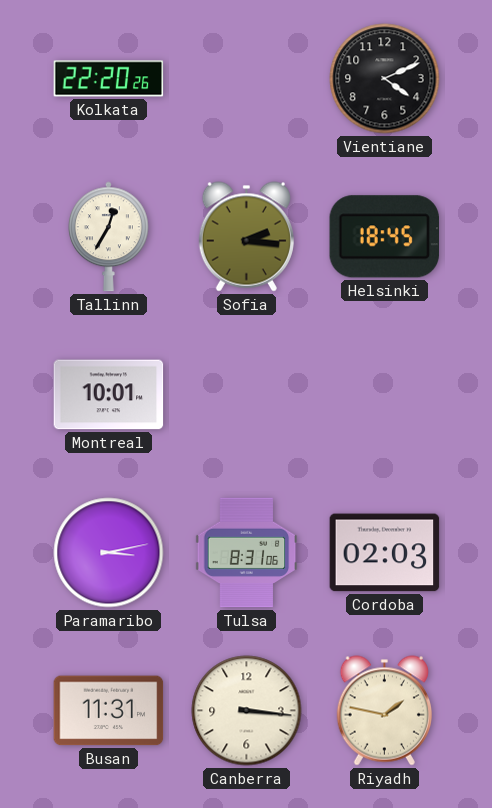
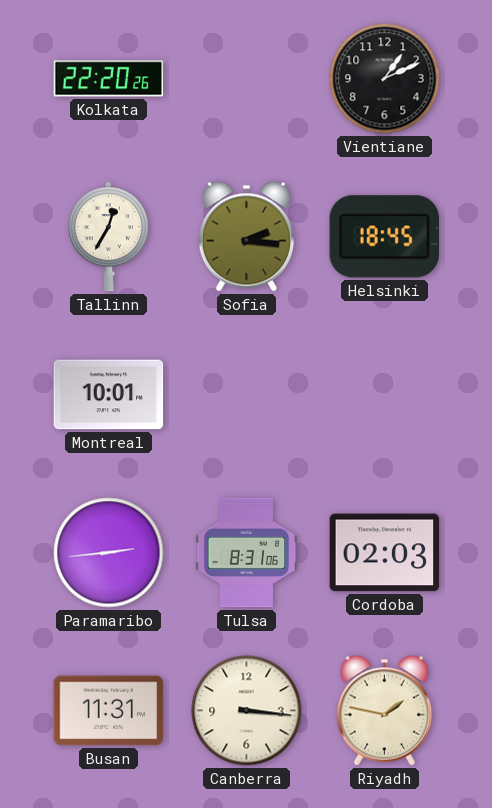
Vientiane: 4:11 -> 1:11 (385, 79)
Paramaribo: 3:13 -> 2:44 (109, 553)
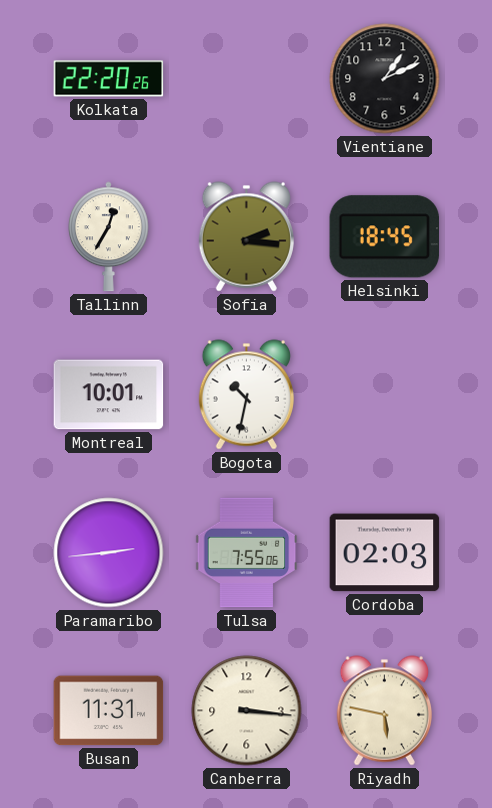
Bogota: none -> 10:32 (246, 395)
Tulsa: 8:31 -> 7:55 (247, 553)
Riyadh: 1:47 -> 5:47 (384, 711)
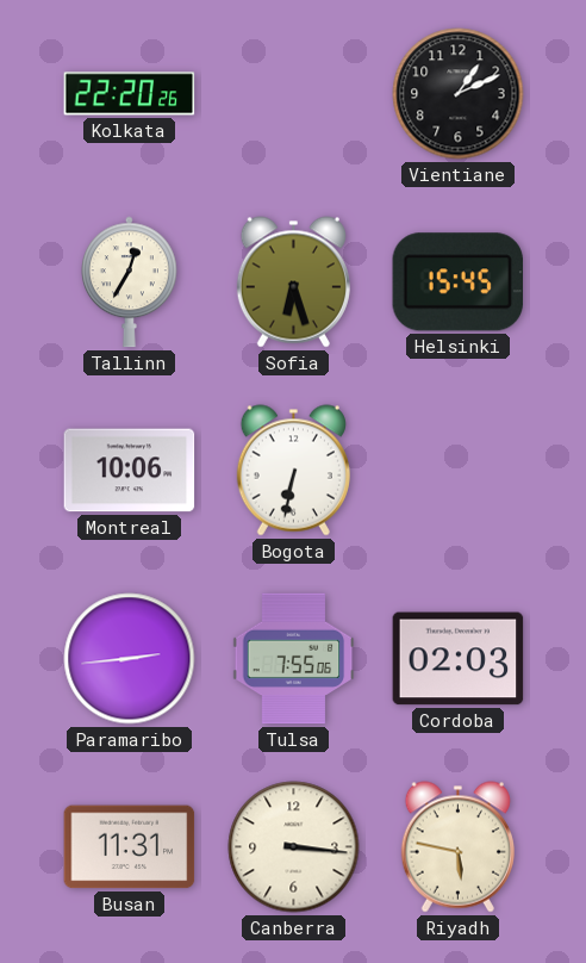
Sofia: 2:16 -> 6:27 (293, 282)
Helsinki: 18:45 -> 15:45 (457, 282)
Montreal: 10:01 -> 10:06 (130, 471)
Bogota: 10:32 -> 6:32 (293, 471)
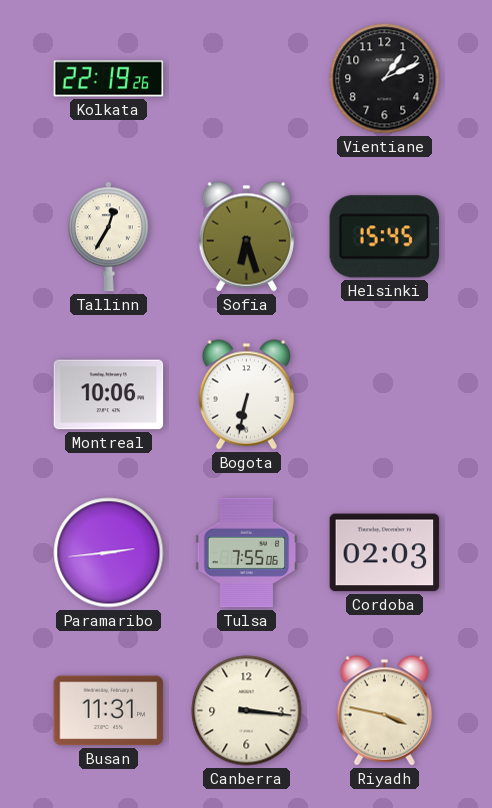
Kolkata: 22:20 -> 22:19 (109, 79)
Riyadh: 5:47 -> 3:47 (384, 711)
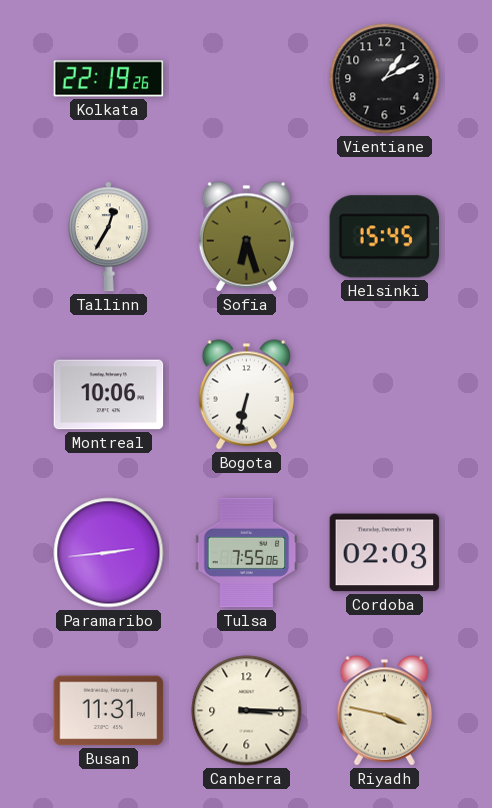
Canberra: 3:16 -> 3:15 (247, 711)
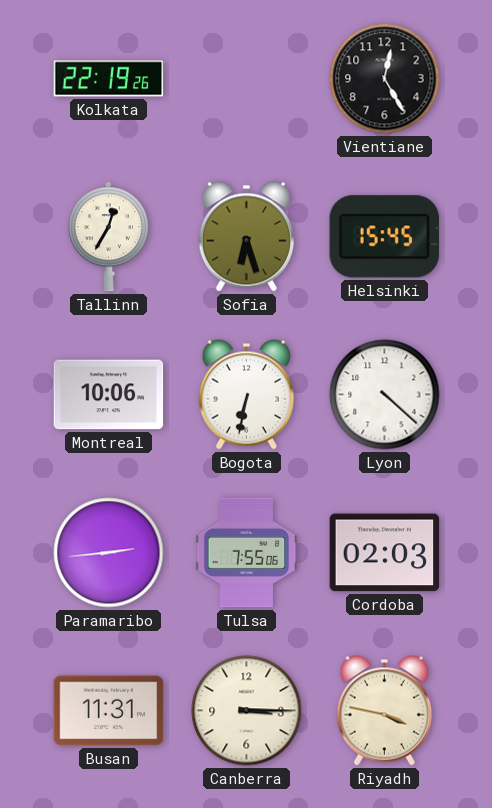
Vientiane: 1:11 -> 12:25 (385, 79)
Lyon: none -> 4:22 (385, 395)
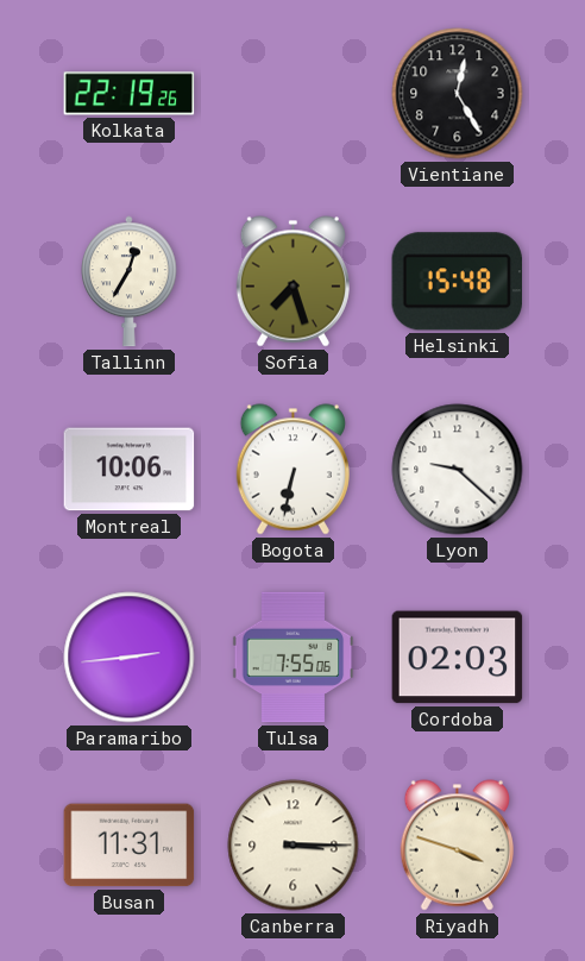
Sofia: 6:27 -> 7:27 (292, 282)
Helsinki: 15:45 -> 15:48 (457, 282)
Lyon: 4:22 -> 9:22 (458, 470)
Riyadh: 3:47 -> 3:48 (457, 846)
